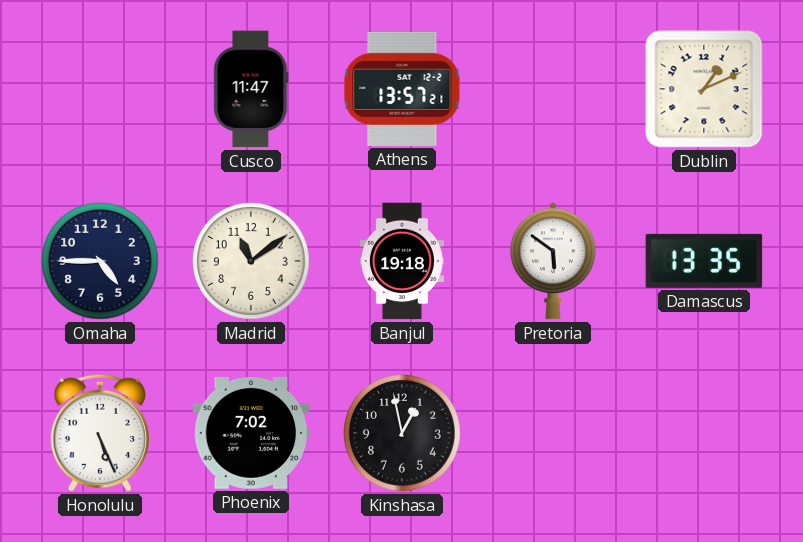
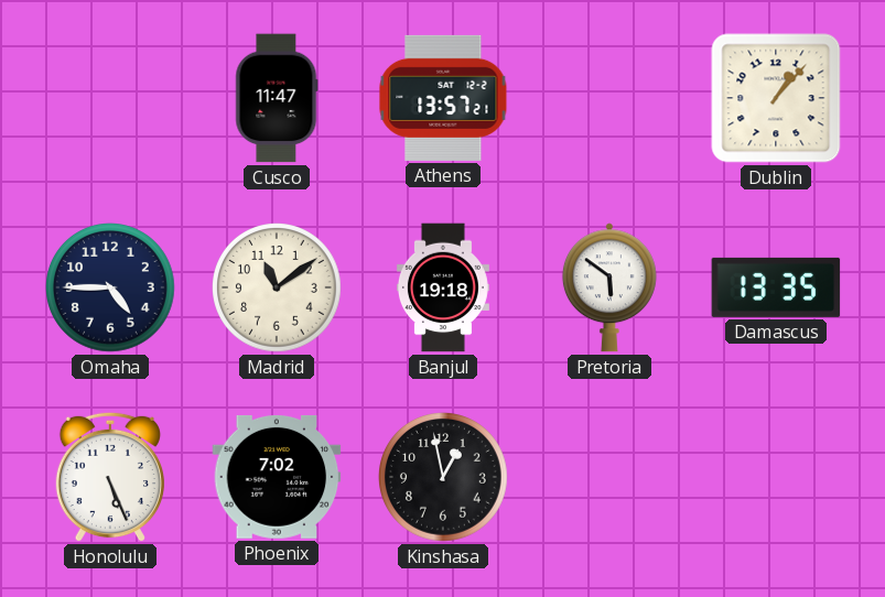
Dublin: 1:11 -> 1:07 (776, 98)
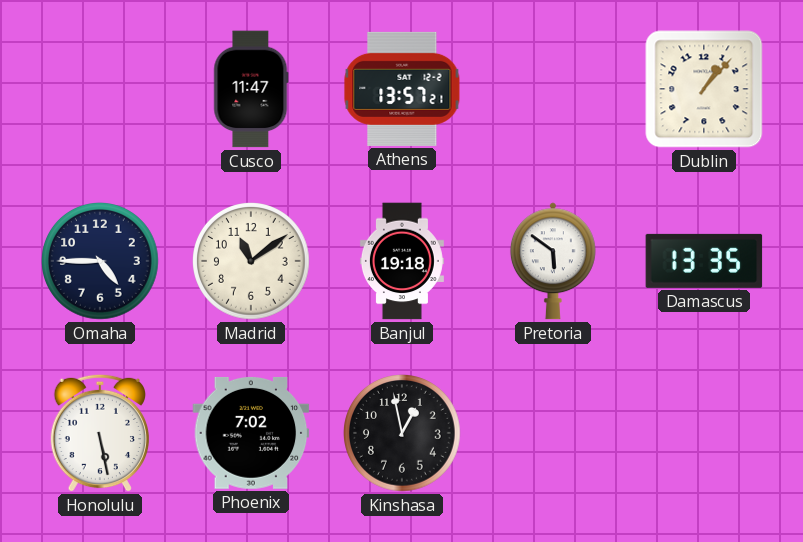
Honolulu: 5:26 -> 5:28 (100, 433)
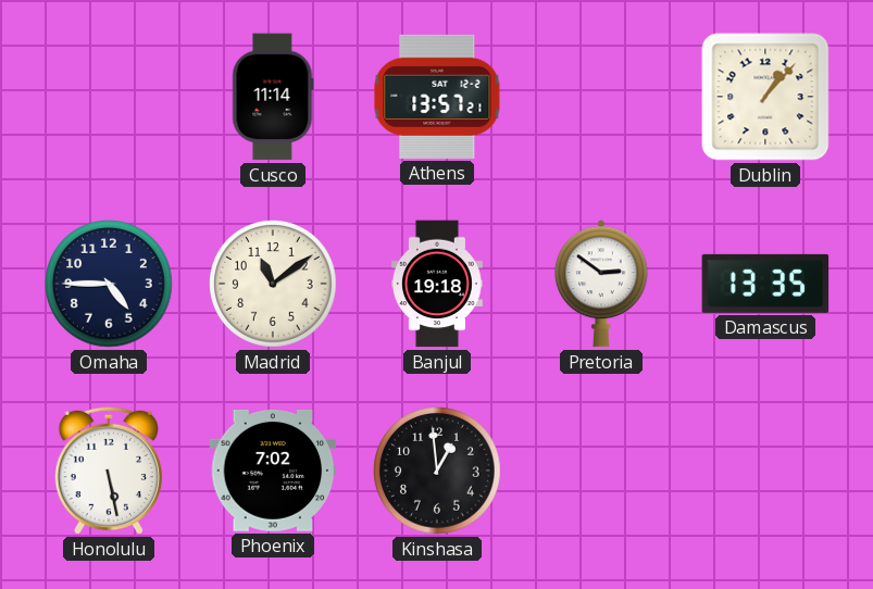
Cusco: 11:47 -> 11:14 (273, 97)
Pretoria: 5:51 -> 2:51 (601, 284)
Kinshasa: 12:58 -> 12:59 (438, 472)
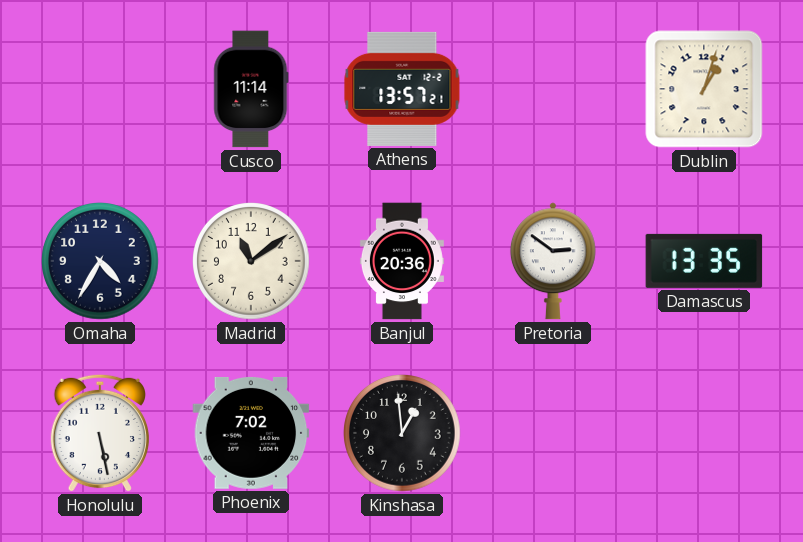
Dublin: 1:07 -> 1:03 (704, 89)
Omaha: 4:45 -> 4:35 (101, 262)
Banjul: 19:18 -> 20:36 (402, 261)
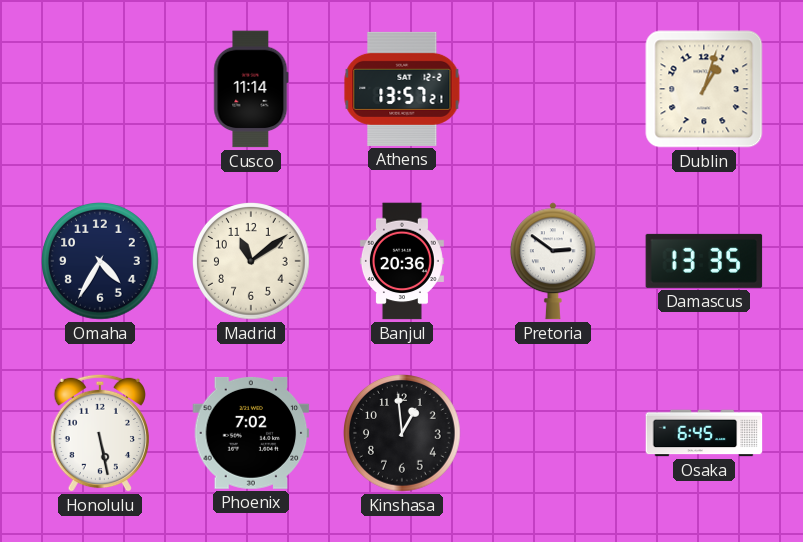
Osaka: none -> 6:45 (704, 433)
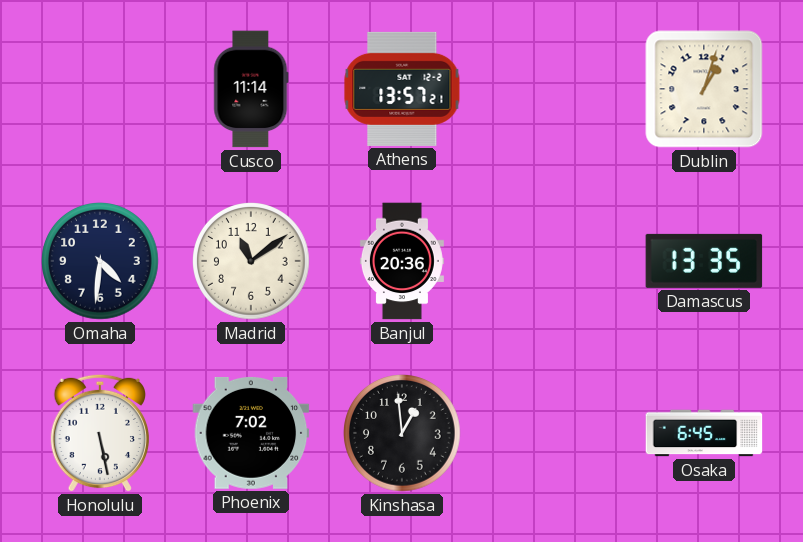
Omaha: 4:35 -> 4:31 (101, 262)
Pretoria: 2:51 -> none (553, 261)
